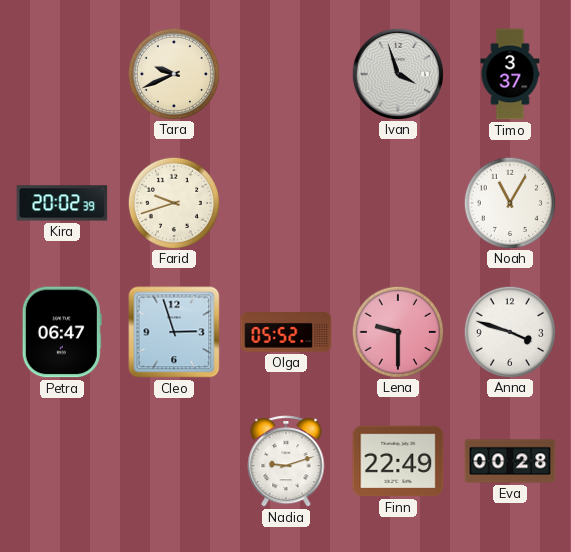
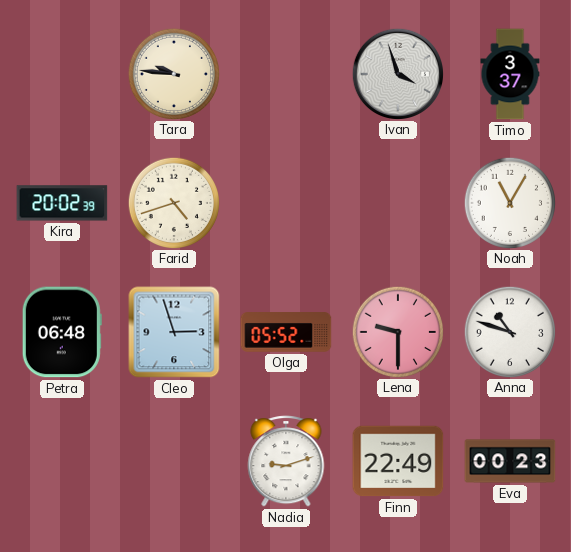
Tara: 9:41 -> 9:46 (173, 73)
Farid: 9:42 -> 4:42 (173, 202)
Petra: 06:47 -> 06:48 (62, 332)
Anna: 3:48 -> 10:48 (509, 331)
Eva: 00:28 -> 00:23 (510, 461)
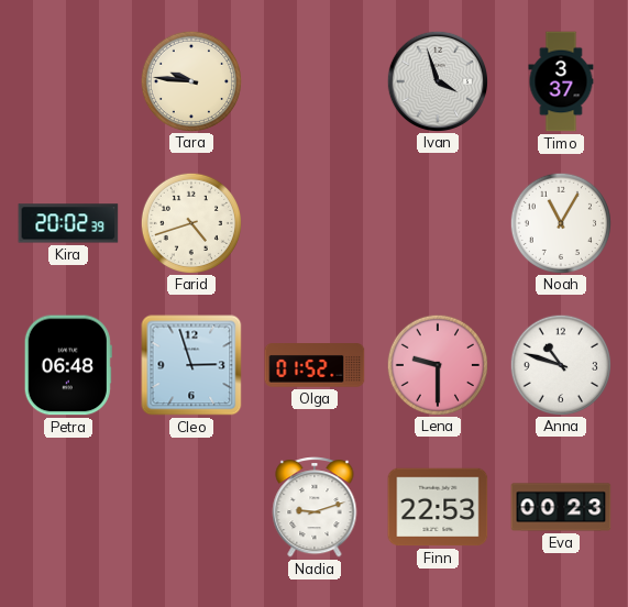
Olga: 05:52 -> 01:52 (315, 365)
Finn: 22:49 -> 22:53 (438, 507)
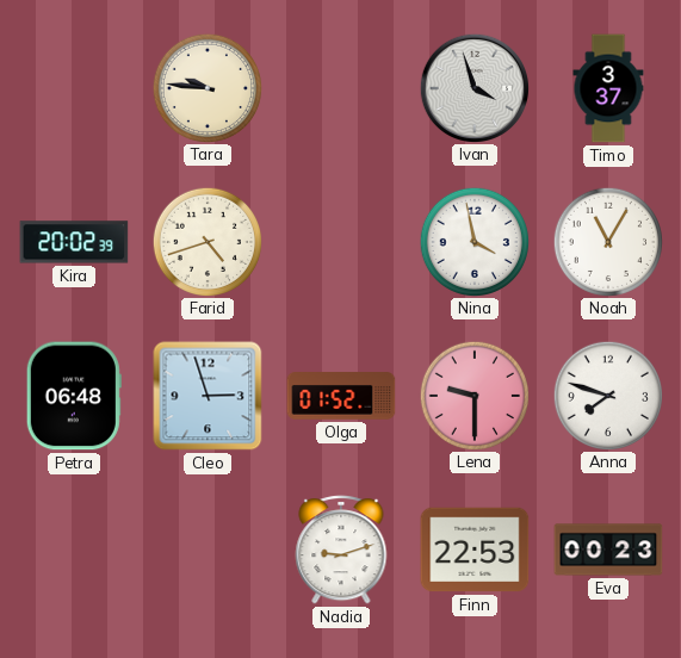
Nina: none -> 3:58 (473, 241)
Anna: 10:48 -> 7:48 (607, 395)
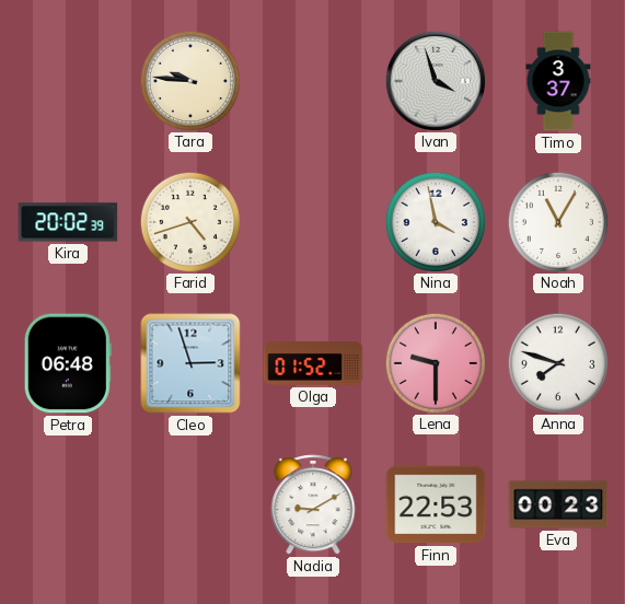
Nadia: 9:12 -> 9:10 (313, 506)
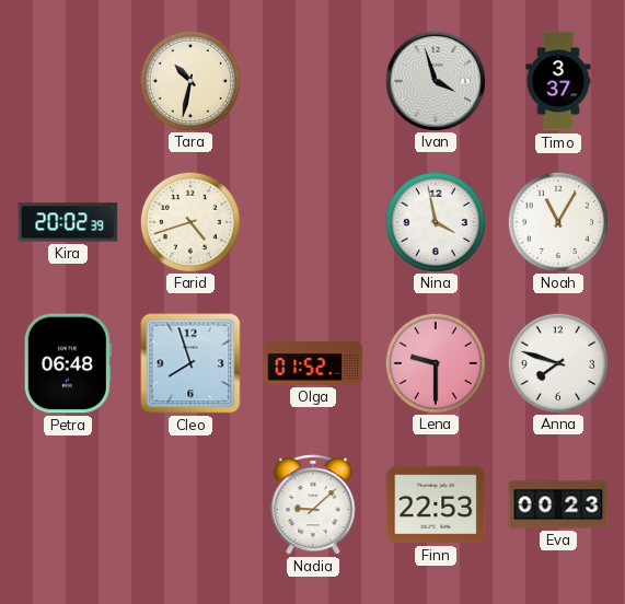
Tara: 9:46 -> 10:32 (189, 80)
Cleo: 2:57 -> 7:57 (190, 363)
Nadia: 9:10 -> 9:08 (313, 506)
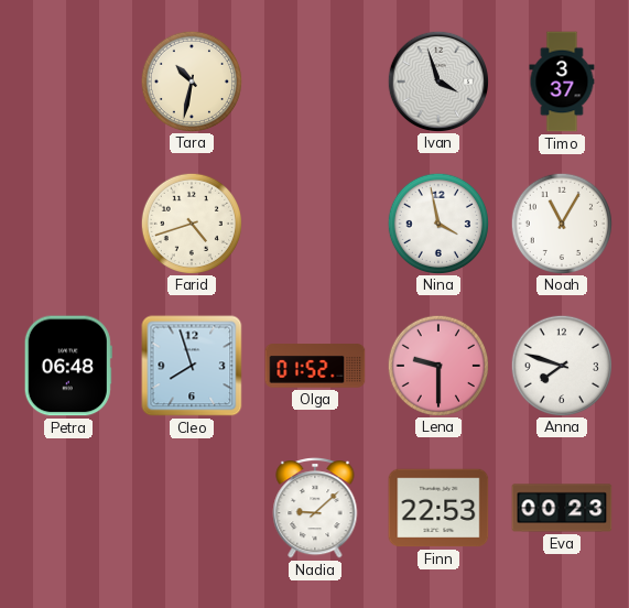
Kira: 20:02 -> none (68, 222)
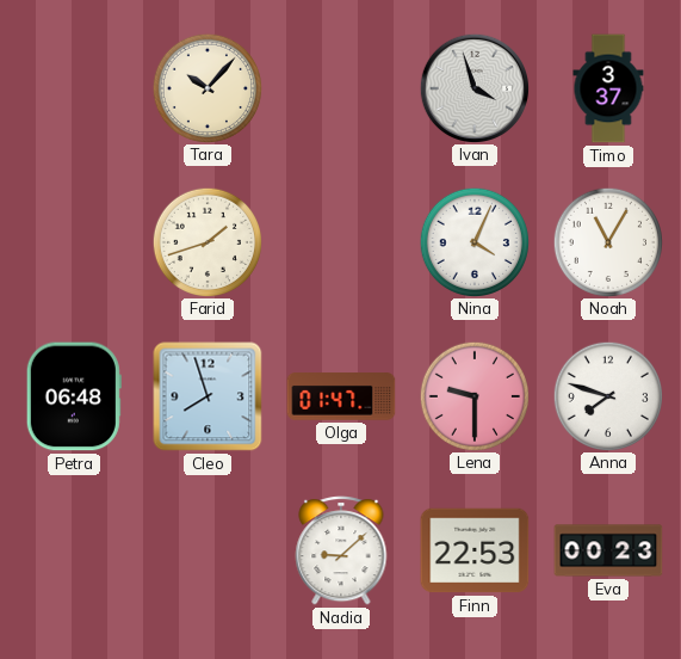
Tara: 10:32 -> 10:07 (206, 87)
Farid: 4:42 -> 1:42 (206, 241)
Nina: 3:58 -> 4:04 (473, 241)
Olga: 01:52 -> 01:47 (341, 396)
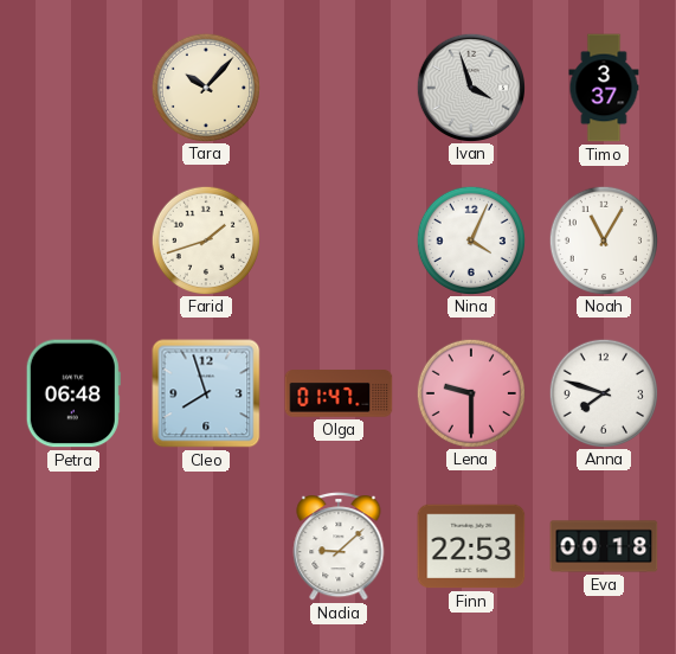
Eva: 00:23 -> 00:18 (604, 546)
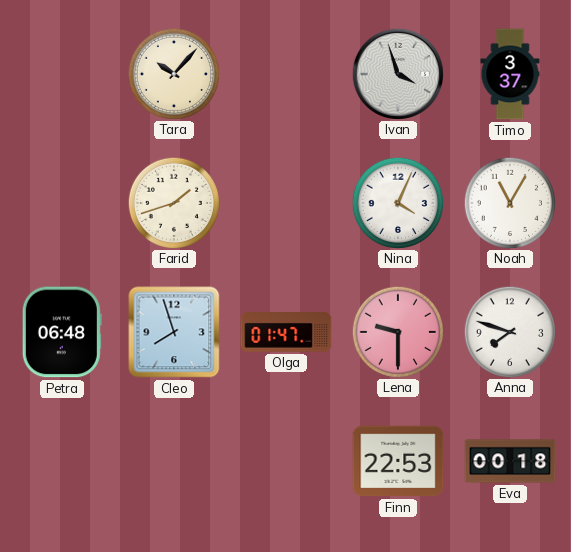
Nadia: 9:08 -> none (339, 547)
